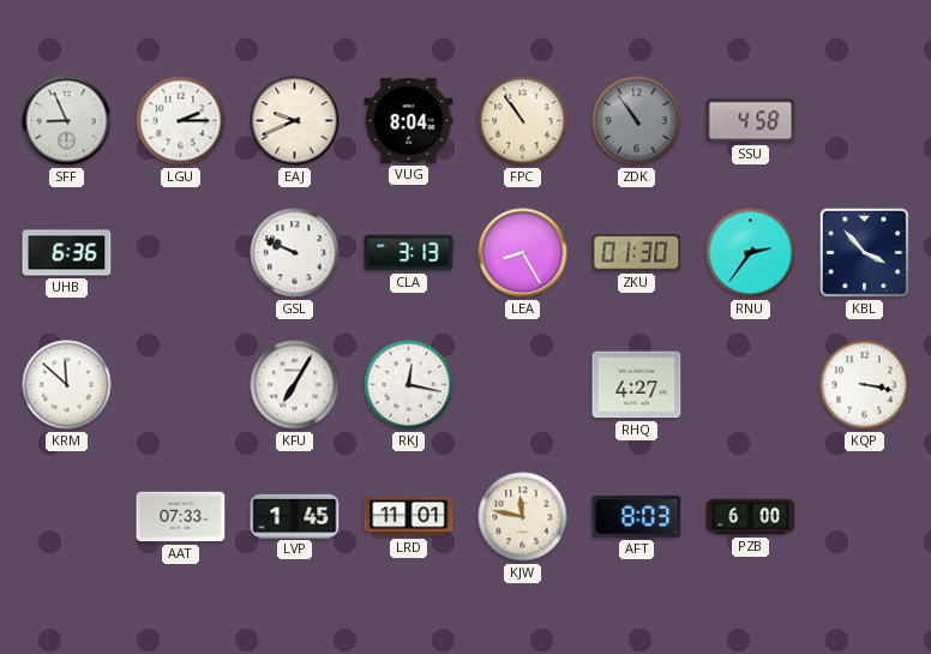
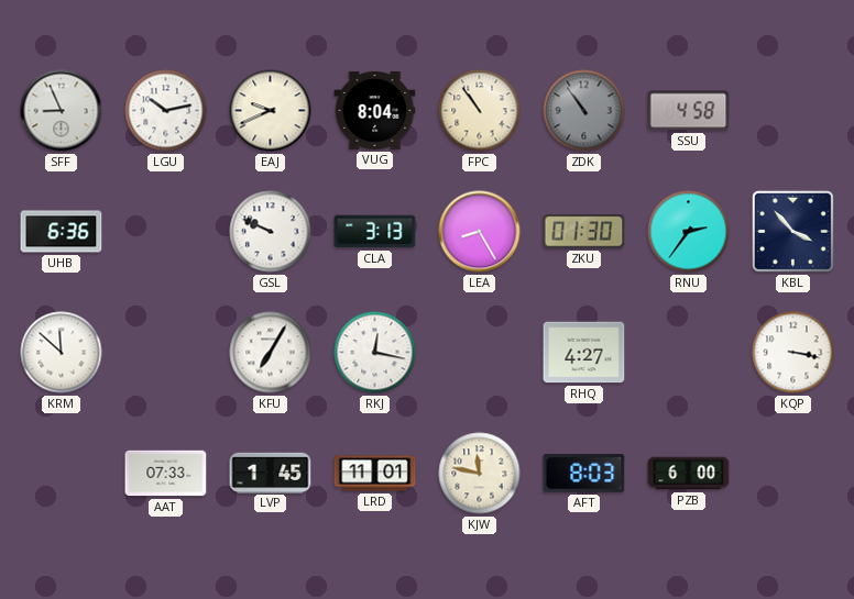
LGU: 2:15 -> 10:13 (166, 111)
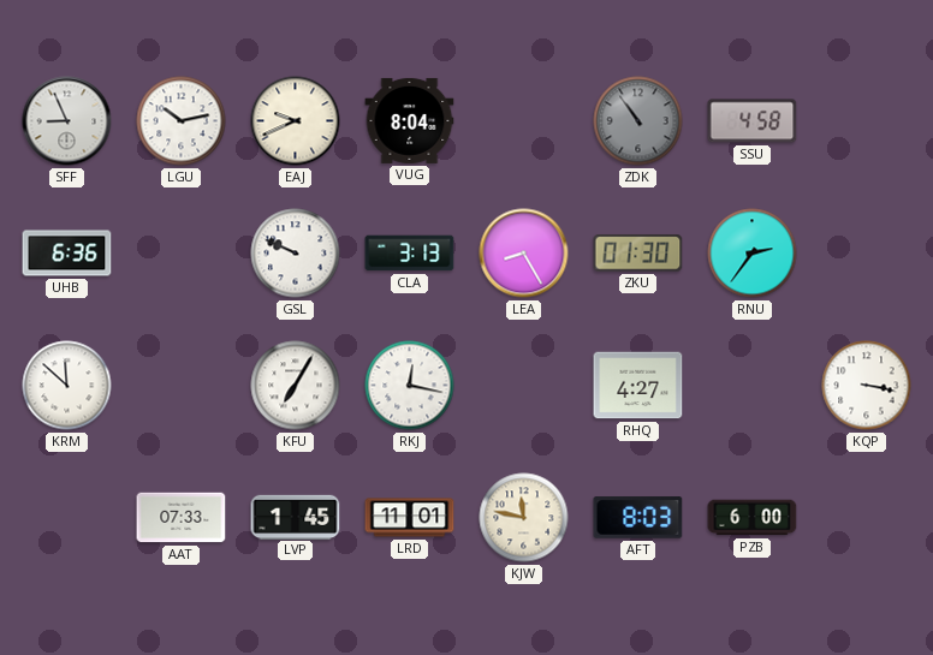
FPC: 10:54 -> none (480, 111)
KBL: 3:53 -> none (792, 231)
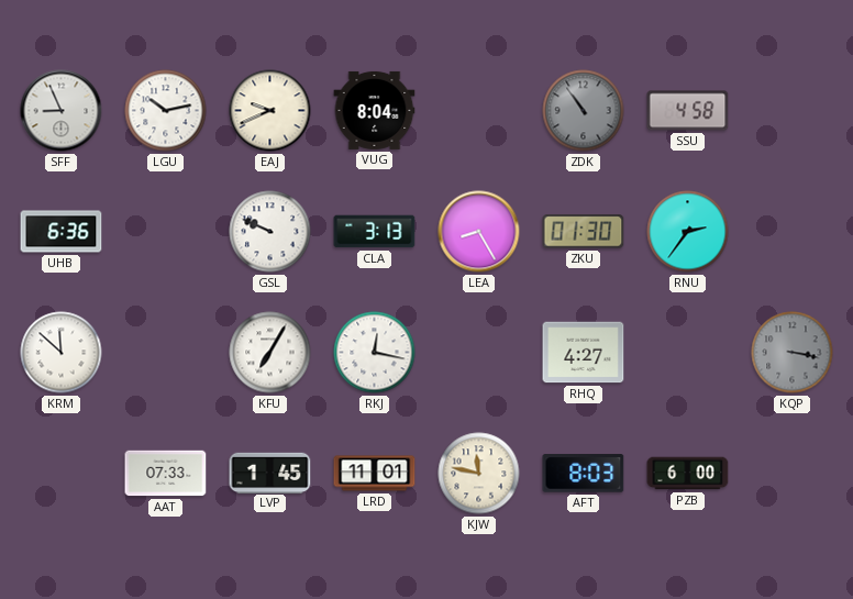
KQP dial: white -> grey (793, 353)
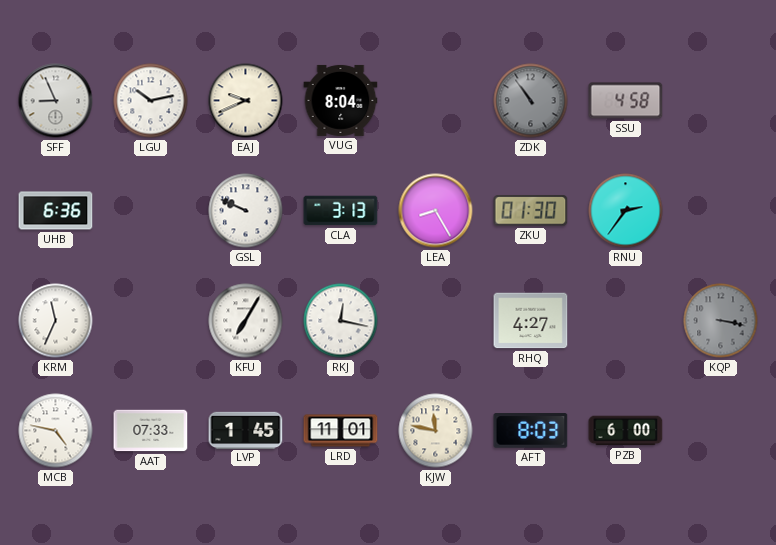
KRM: 11:52 -> 11:34 (56, 321)
MCB: none -> 4:47 (56, 431)
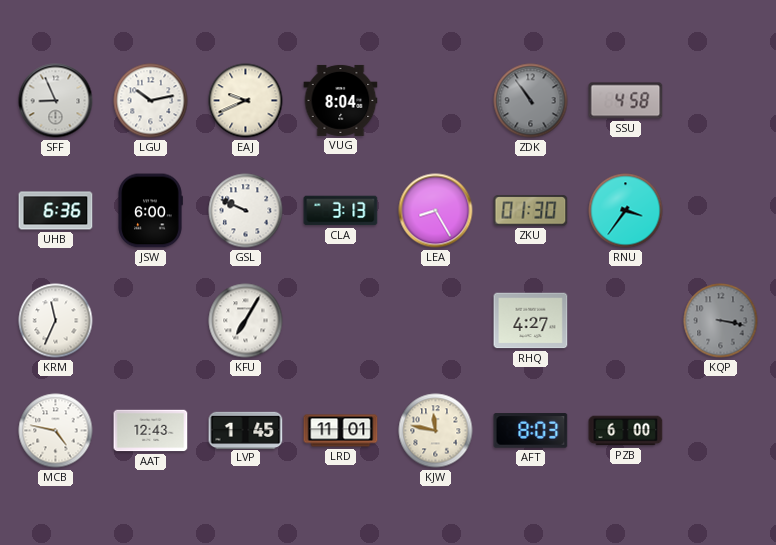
JSW: none -> 6:00 (150, 211)
RNU: 2:36 -> 3:36 (626, 211)
RKJ: 12:17 -> none (341, 321)
AAT: 07:33 -> 12:43 (151, 431)
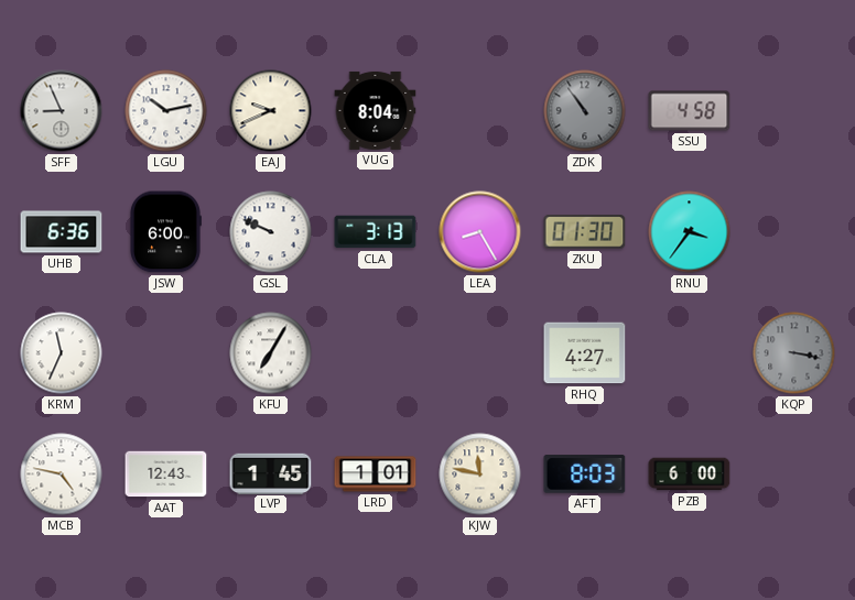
LRD: 11:01 -> 1:01 (376, 474)
